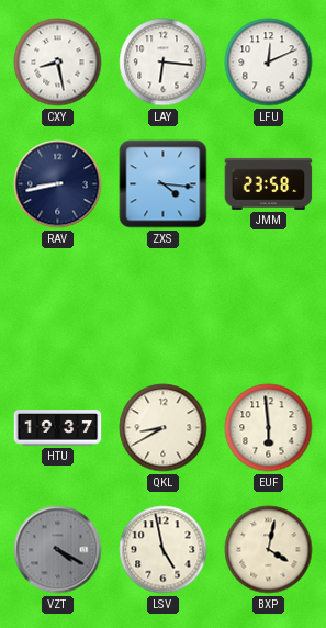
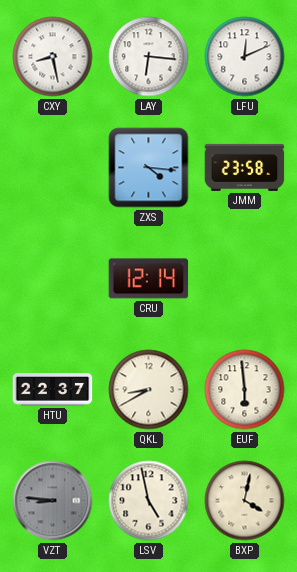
RAV: 8:43 -> none (58, 184)
CRU: none -> 12:14 (149, 279)
HTU: 19:37 -> 22:37 (53, 390)
VZT: 4:20 -> 8:46 (53, 501)
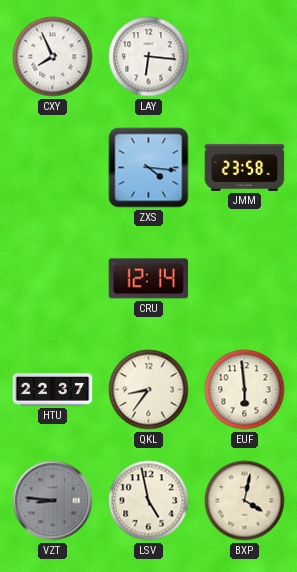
CXY: 8:28 -> 7:56 (53, 57)
LFU: 12:11 -> none (245, 57)
QKL: 8:40 -> 8:36 (149, 390)
